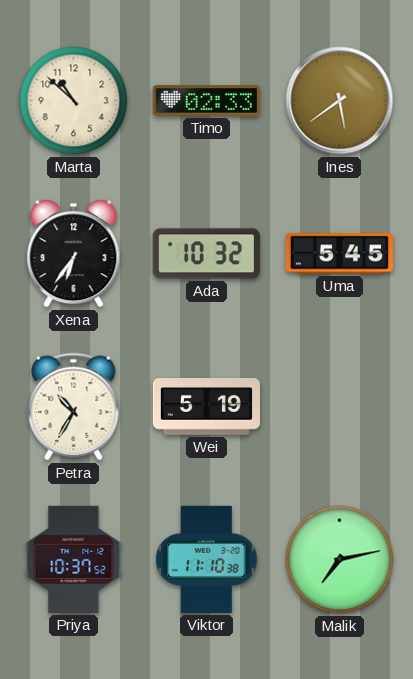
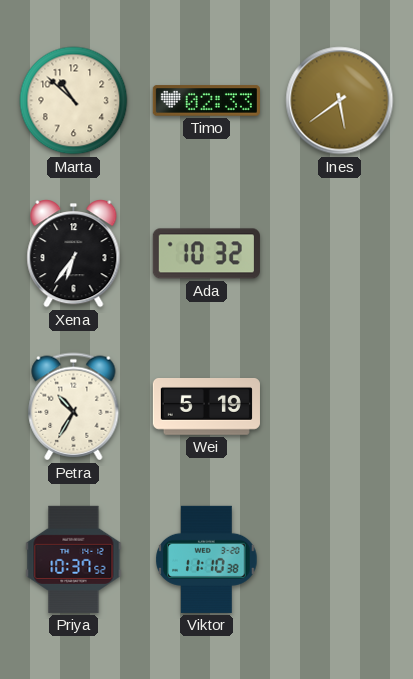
Uma: 5:45 -> none (339, 254)
Malik: 7:13 -> none (340, 560)
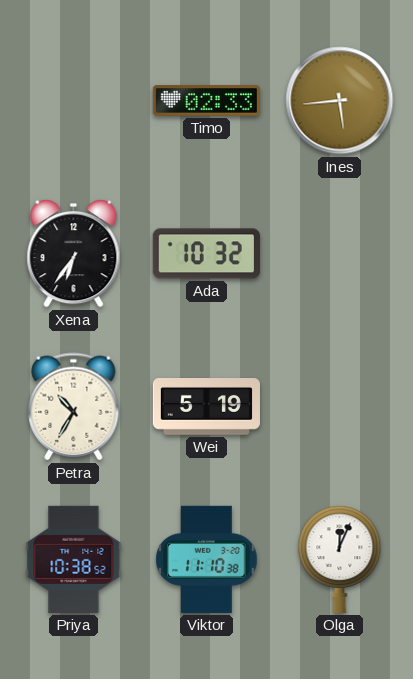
Marta: 10:52 -> none (74, 101)
Ines: 5:39 -> 5:44 (340, 101)
Priya: 10:37 -> 10:38 (74, 559)
Olga: none -> 12:04 (340, 559)
